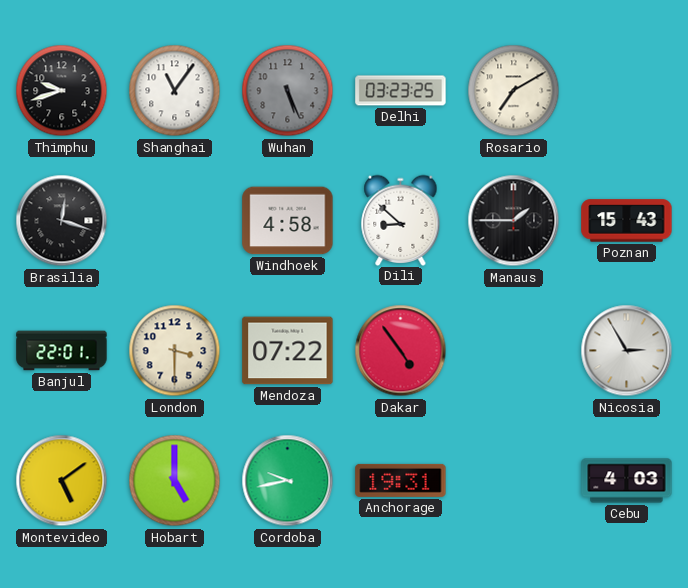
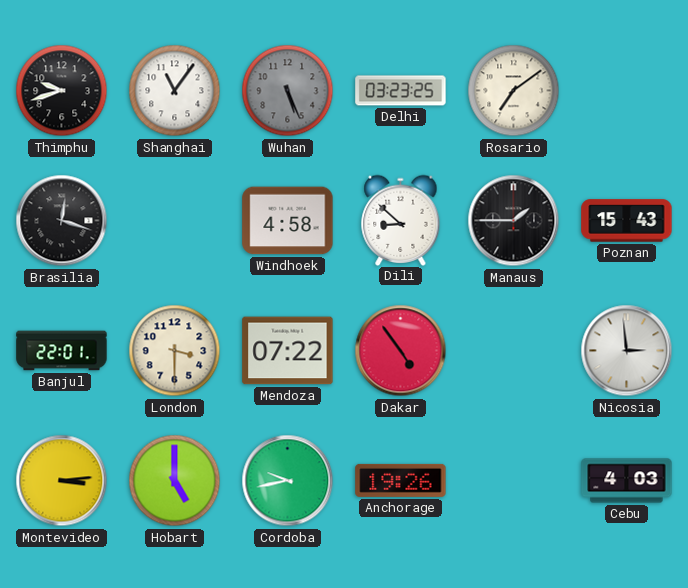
Rosario: 7:10 -> 7:09 (514, 91)
Nicosia: 2:55 -> 2:59 (627, 351)
Montevideo: 5:09 -> 3:14 (62, 481)
Anchorage: 19:31 -> 19:26 (401, 480)
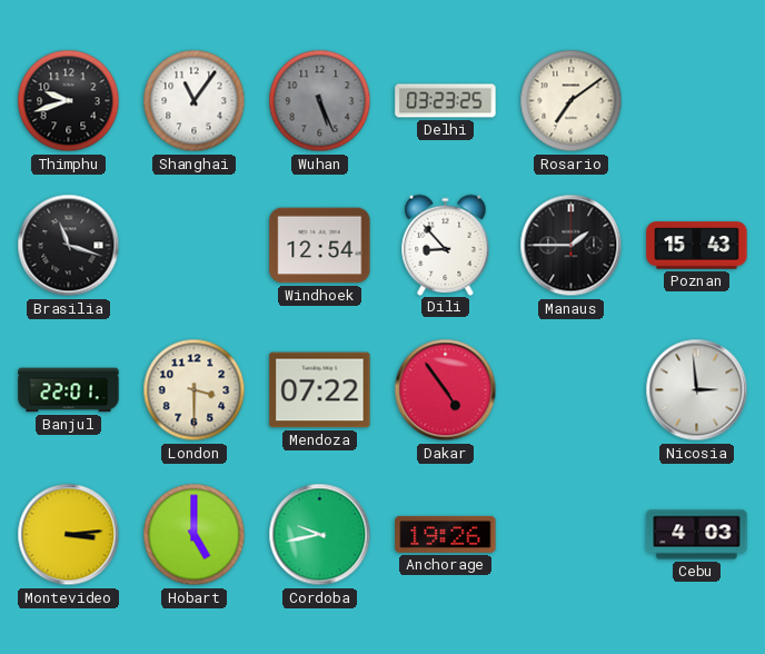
Brasilia: 12:18 -> 11:18 (69, 246)
Windhoek: 4:58 -> 12:54 (320, 246)
Dili: 8:52 -> 8:53 (446, 245)
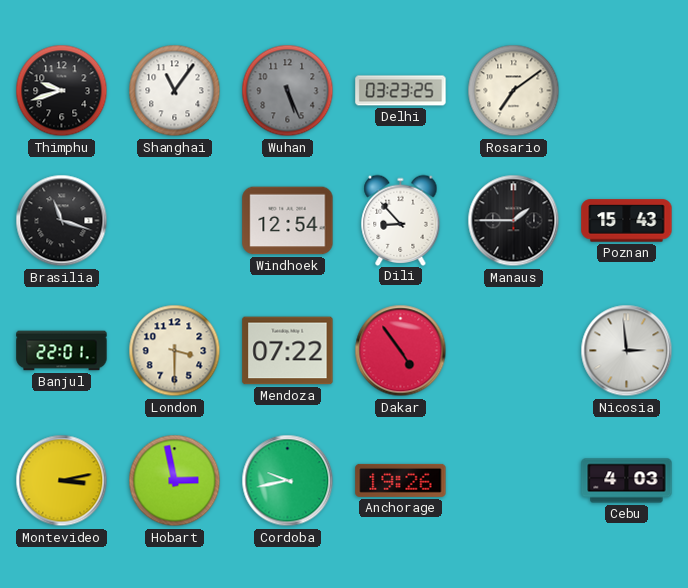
Montevideo: 3:14 -> 3:13 (62, 481)
Hobart: 5:00 -> 2:58 (175, 481)
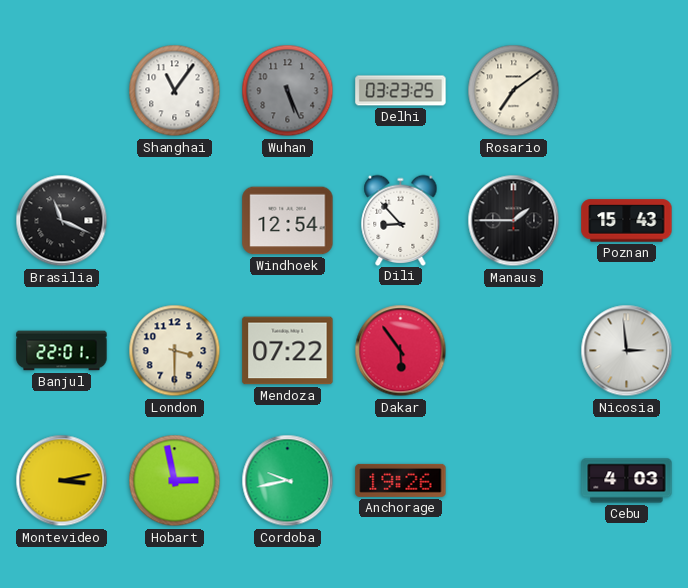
Thimphu: 9:42 -> none (62, 91)
Brasilia: 11:18 -> 11:19 (62, 221)
Dakar: 4:54 -> 5:54 (401, 351)
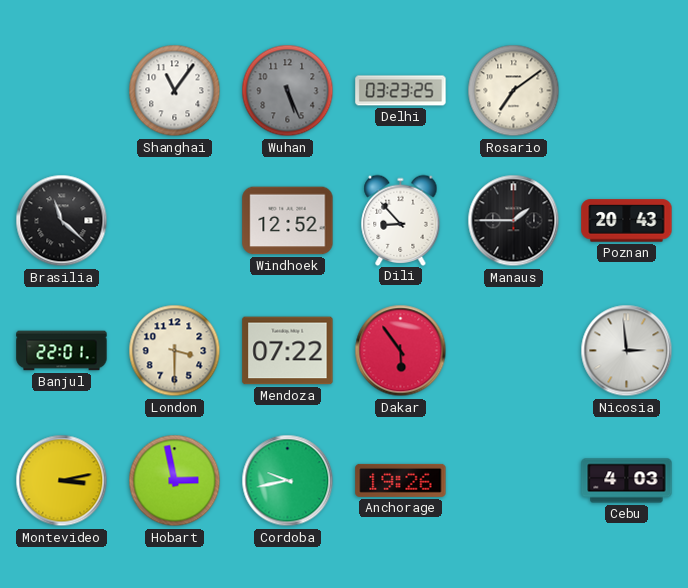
Brasilia: 11:19 -> 11:22 (62, 221)
Windhoek: 12:54 -> 12:52 (288, 221)
Poznan: 15:43 -> 20:43 (627, 221)
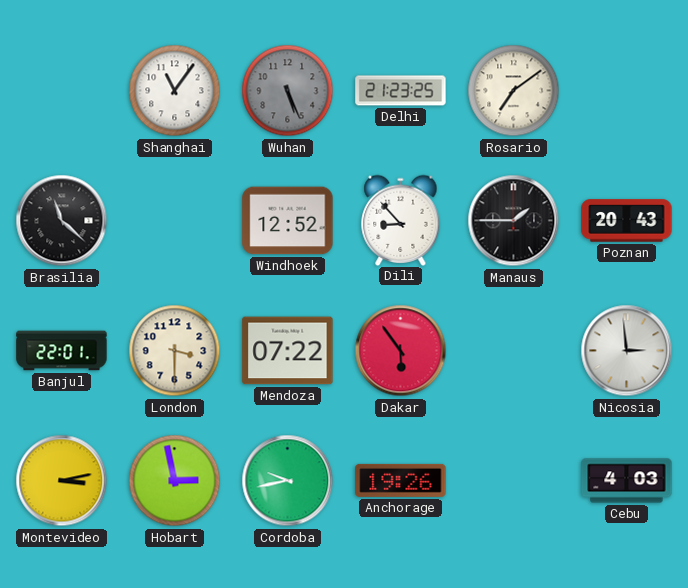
Delhi: 03:23 -> 21:23 (401, 91)
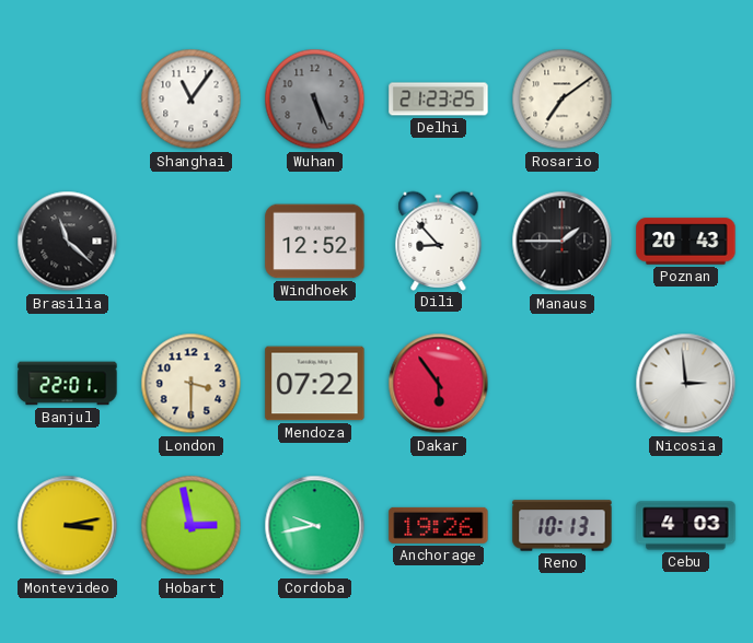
Reno: none -> 10:13 (563, 526)
